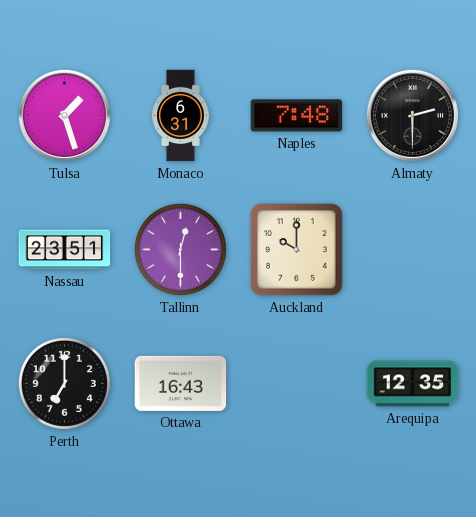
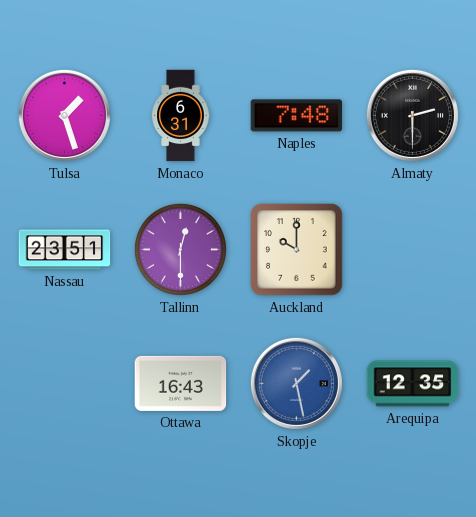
Perth: 7:00 -> none (64, 383)
Skopje: none -> 1:28 (296, 383)
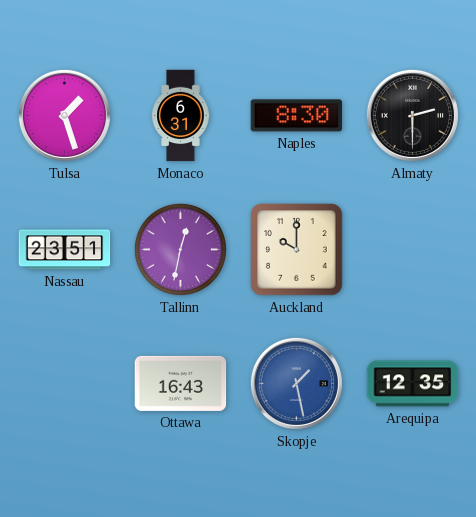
Naples: 7:48 -> 8:30 (297, 116)
Tallinn: 12:30 -> 12:32 (180, 249)
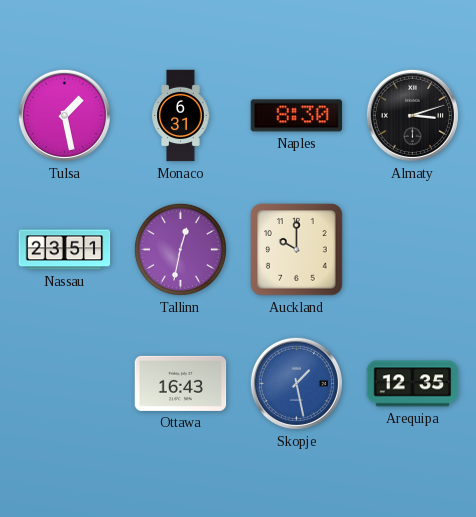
Tulsa: 1:27 -> 1:28 (64, 115)
Almaty: 2:30 -> 3:12 (412, 115)
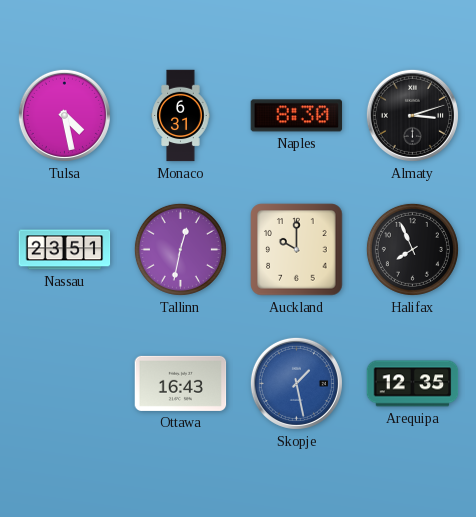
Tulsa: 1:28 -> 4:28 (64, 115)
Halifax: none -> 7:56 (412, 249)
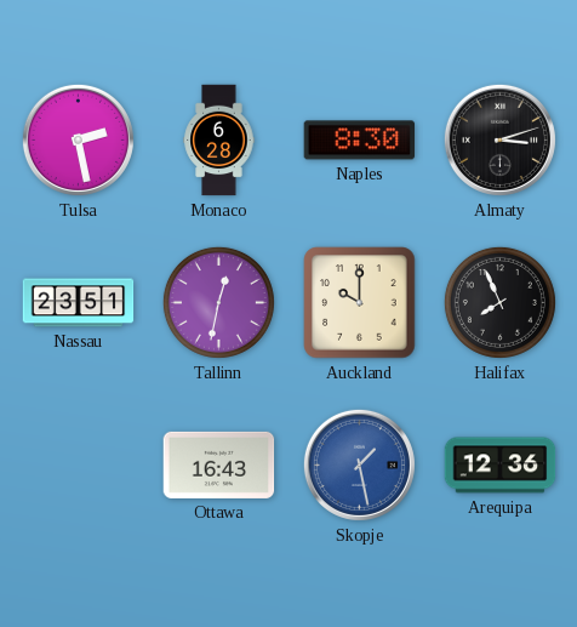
Tulsa: 4:28 -> 2:28 (78, 139)
Monaco: 6:31 -> 6:28 (219, 141)
Arequipa: 12:35 -> 12:36 (501, 466)
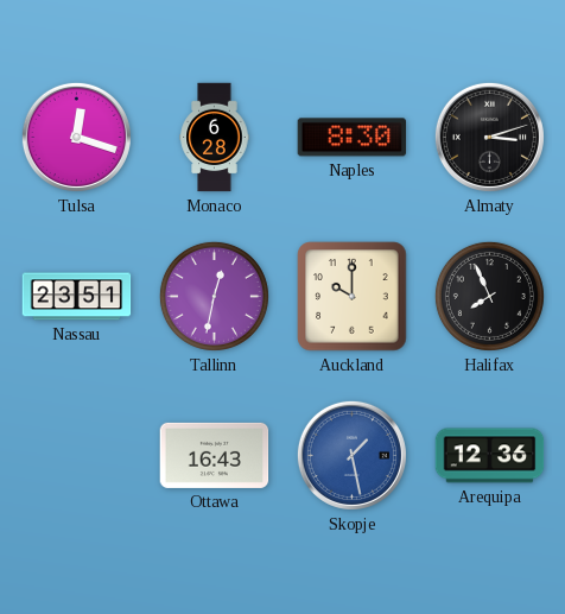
Tulsa: 2:28 -> 12:18 (76, 137)
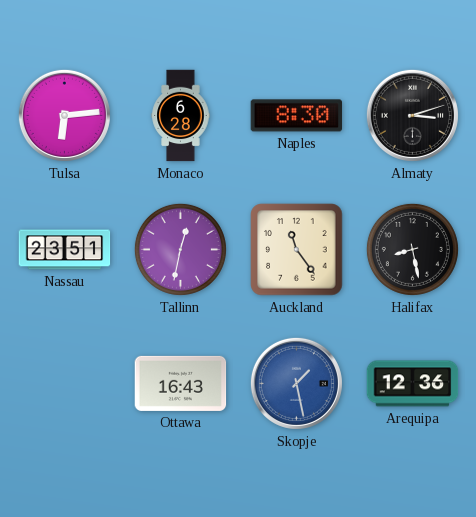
Tulsa: 12:18 -> 6:14 (64, 115)
Auckland: 10:00 -> 11:24 (297, 250)
Halifax: 7:56 -> 8:28 (412, 249)
